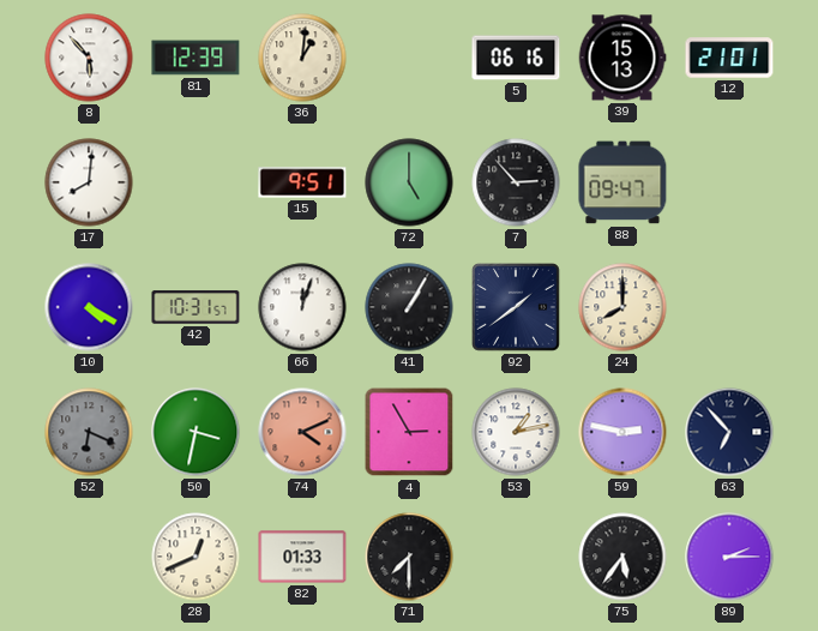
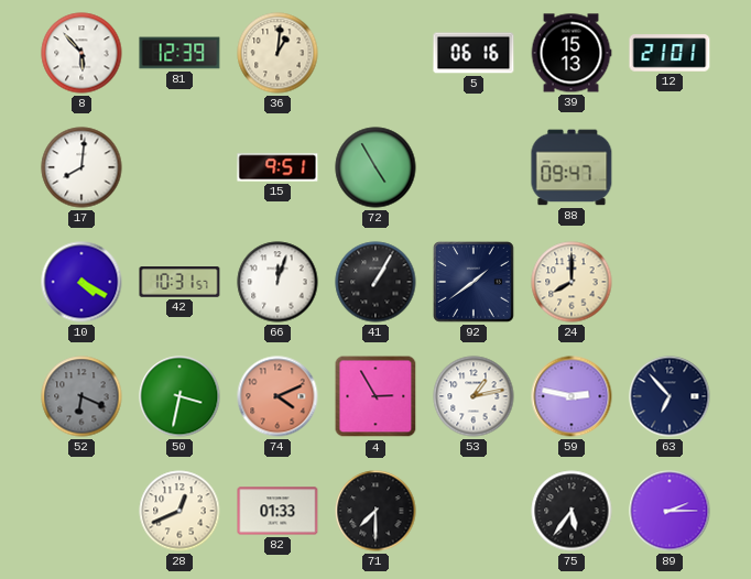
72: 5:00 -> 4:55 (375, 167)
7: 2:53 -> none (516, 182)
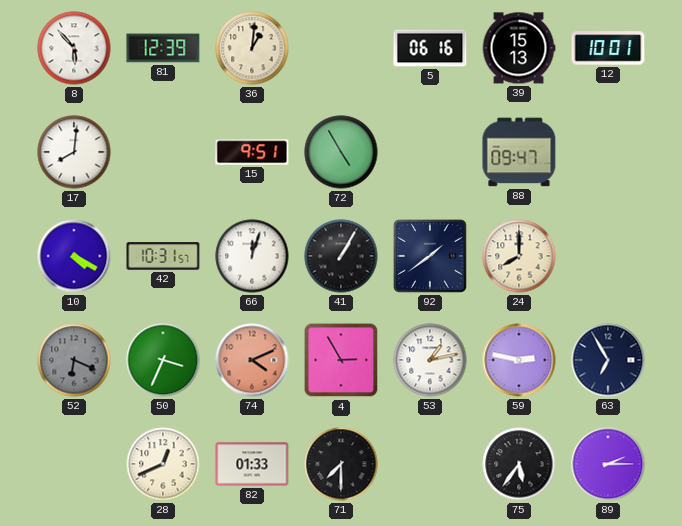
12: 21:01 -> 10:01 (608, 48)
50: 3:32 -> 3:34 (163, 360)
63: 6:53 -> 6:55 (608, 360)
